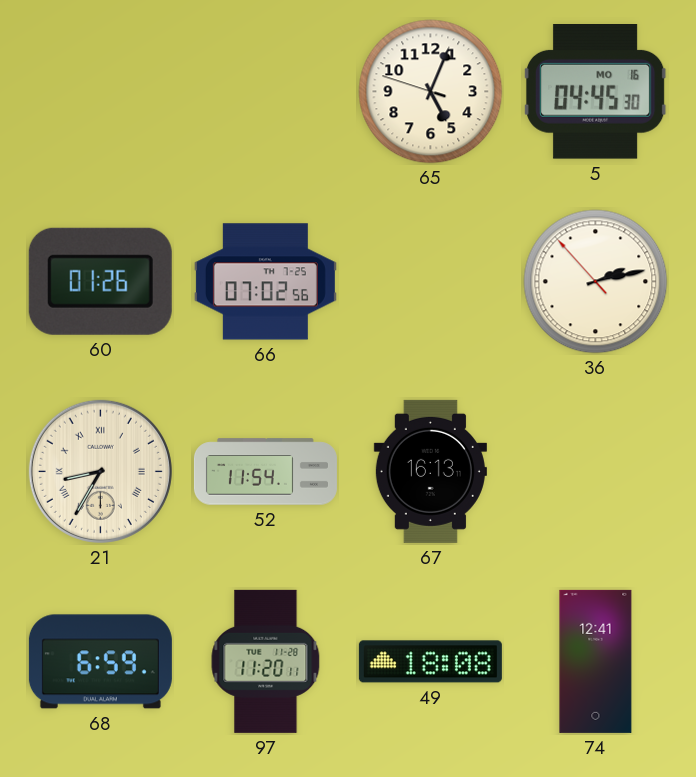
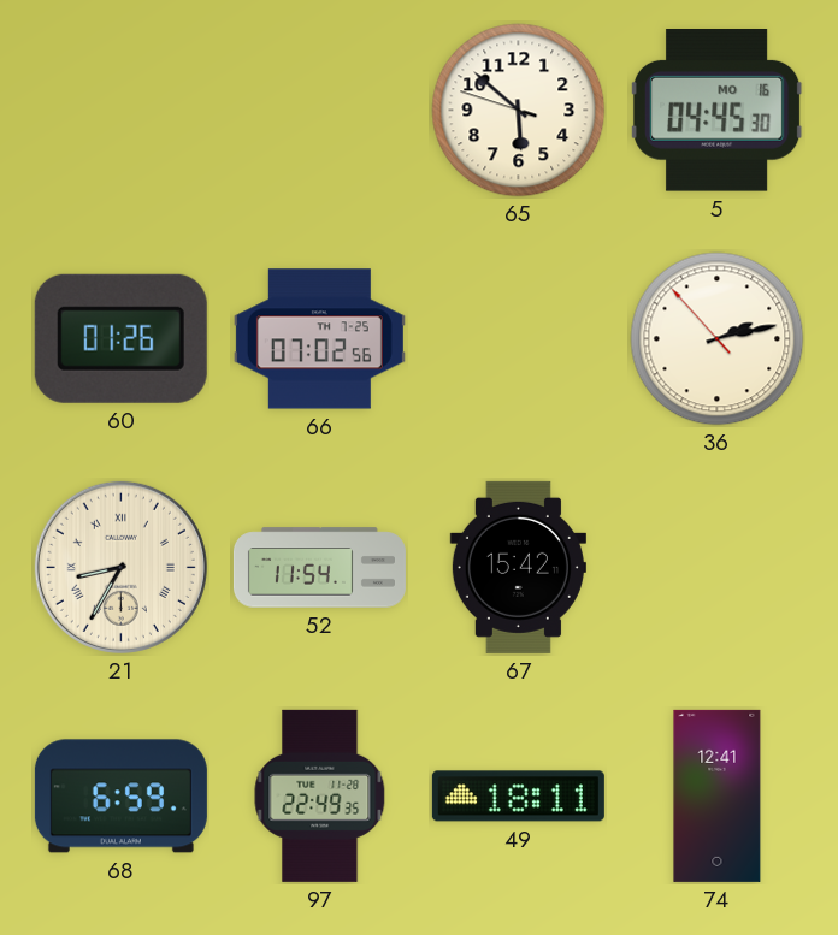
65: 5:03 -> 5:51 (519, 111)
67: 16:13 -> 15:42 (518, 567)
97: 11:20 -> 22:49 (320, 795)
49: 18:08 -> 18:11 (518, 797)
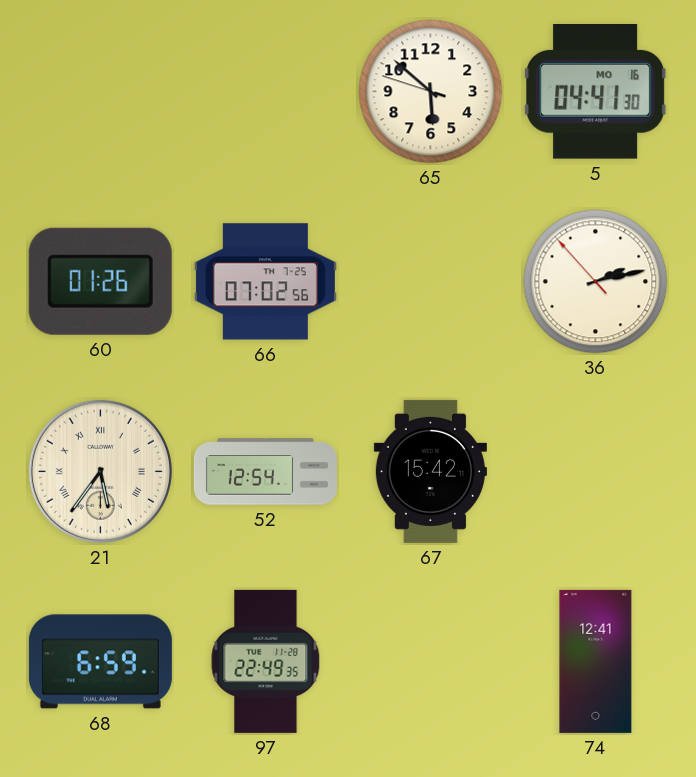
5: 04:45 -> 04:41 (595, 92)
21: 8:35 -> 5:36 (100, 471)
52: 11:54 -> 12:54 (265, 472)
49: 18:11 -> none (518, 797)
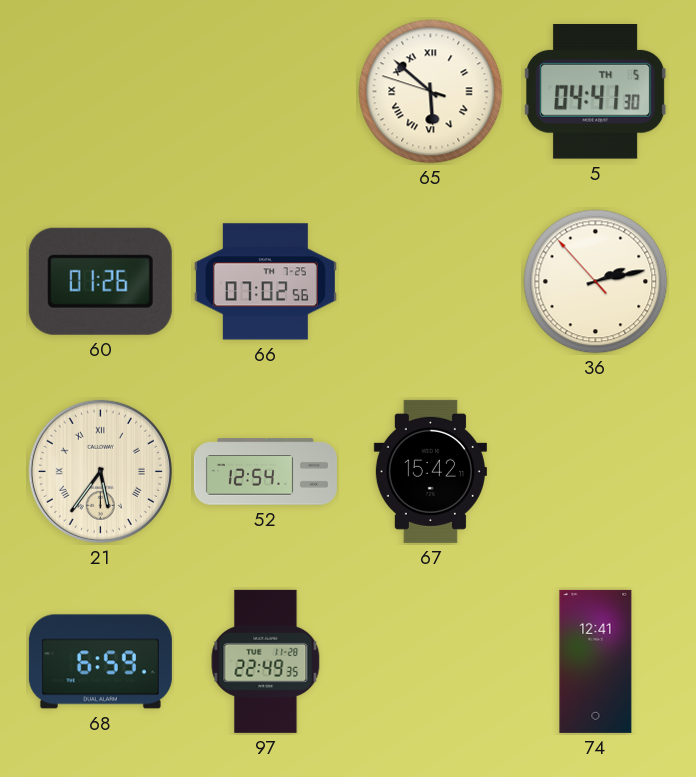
65 numerals: Arabic -> Roman (431, 92)
5 date: MO 16 -> TH 5 (595, 92)
